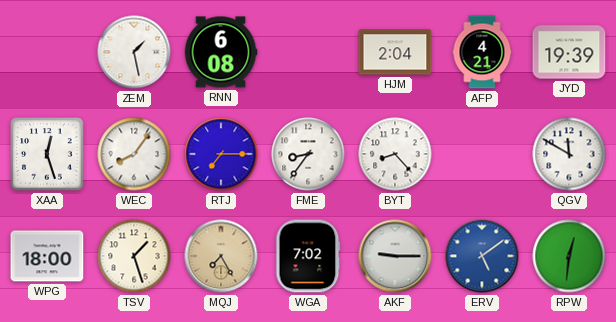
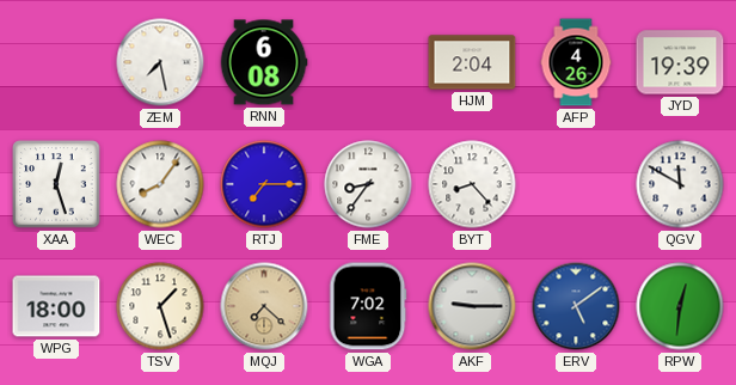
ZEM: 1:28 -> 7:28 (160, 62)
AFP: 4:21 -> 4:26 (576, 62)
MQJ: 7:25 -> 7:22 (264, 306)
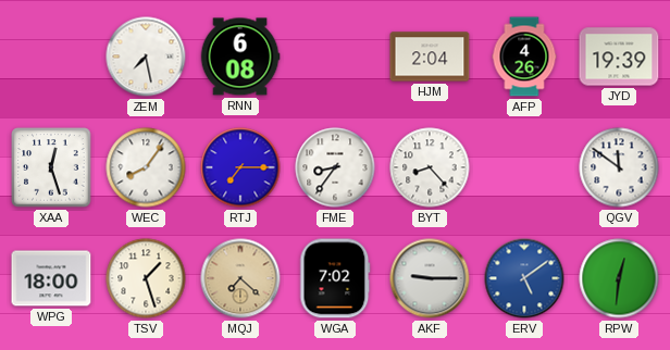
QGV: 11:50 -> 11:51 (619, 167)
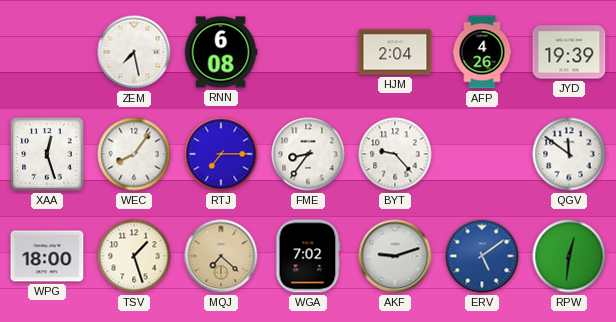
BYT: 8:23 -> 9:23 (395, 154)
AKF: 9:15 -> 9:12 (395, 256)
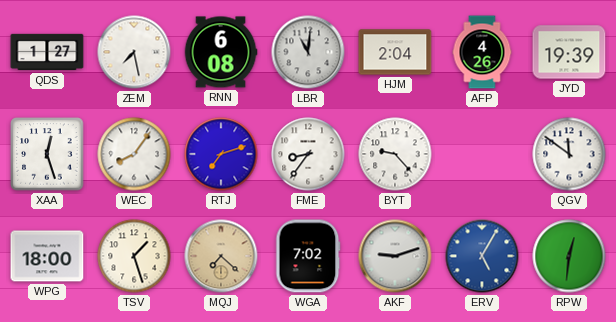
QDS: none -> 1:27 (47, 52)
LBR: none -> 11:01 (308, 52)
RTJ: 7:15 -> 7:12 (221, 154)
ERV: 5:09 -> 5:05 (482, 256)
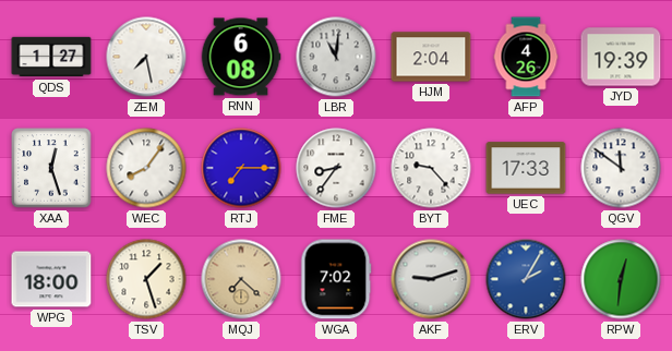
RTJ: 7:12 -> 7:15 (241, 168)
UEC: none -> 17:33 (526, 168)
ERV: 5:05 -> 2:05 (526, 279)
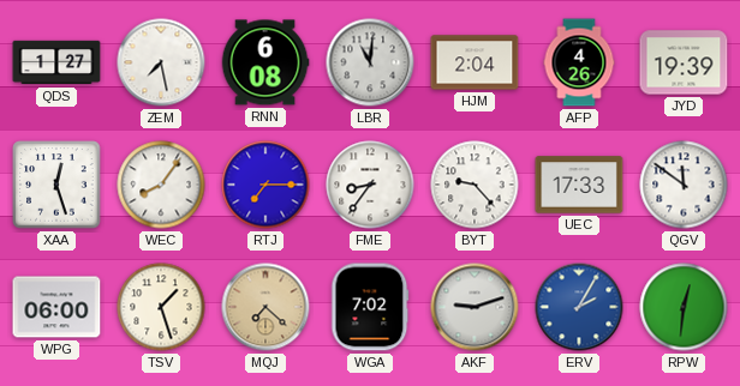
WPG: 18:00 -> 06:00 (56, 307)
